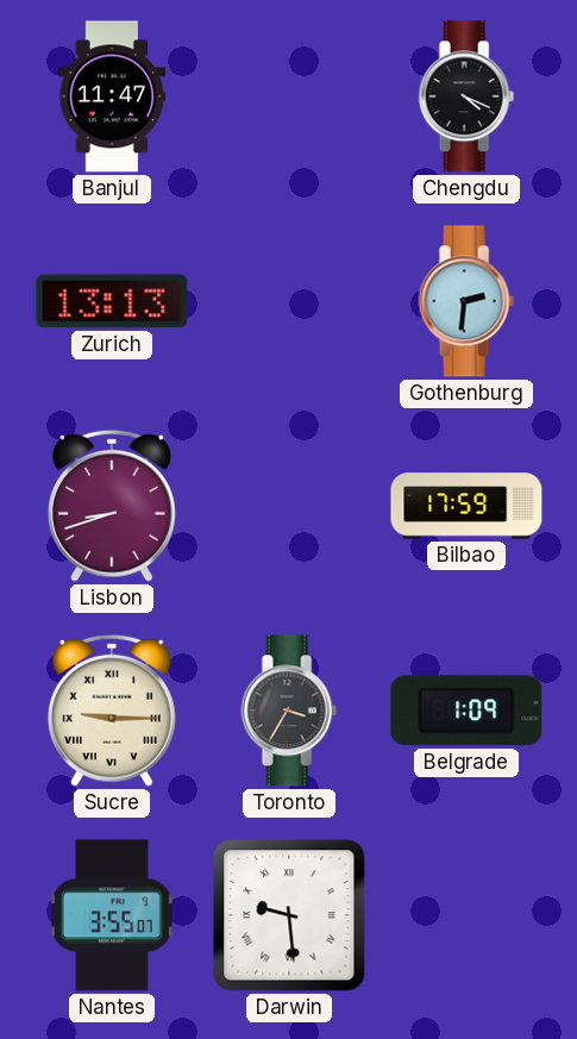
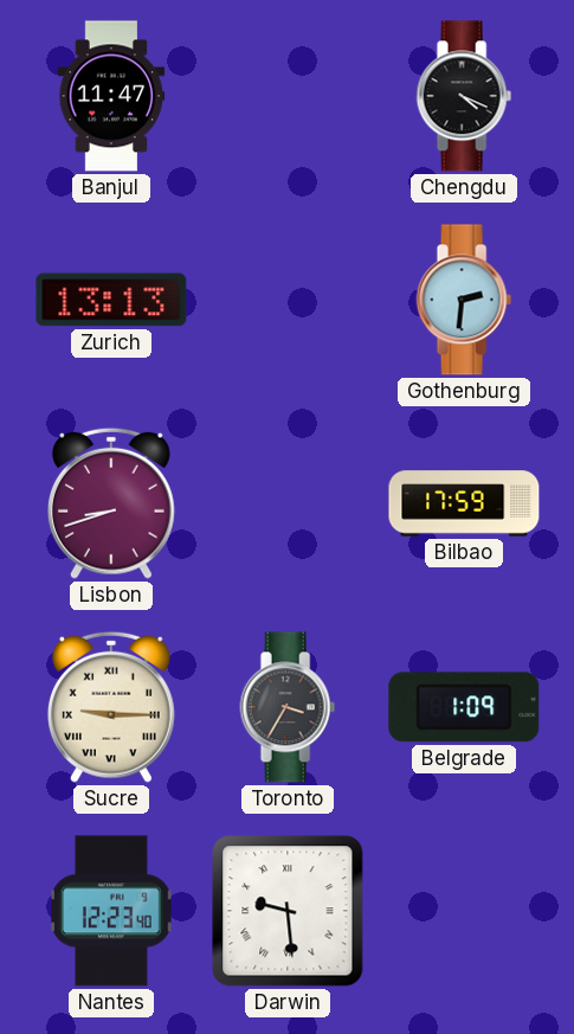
Nantes: 3:55 -> 12:23 (111, 911)
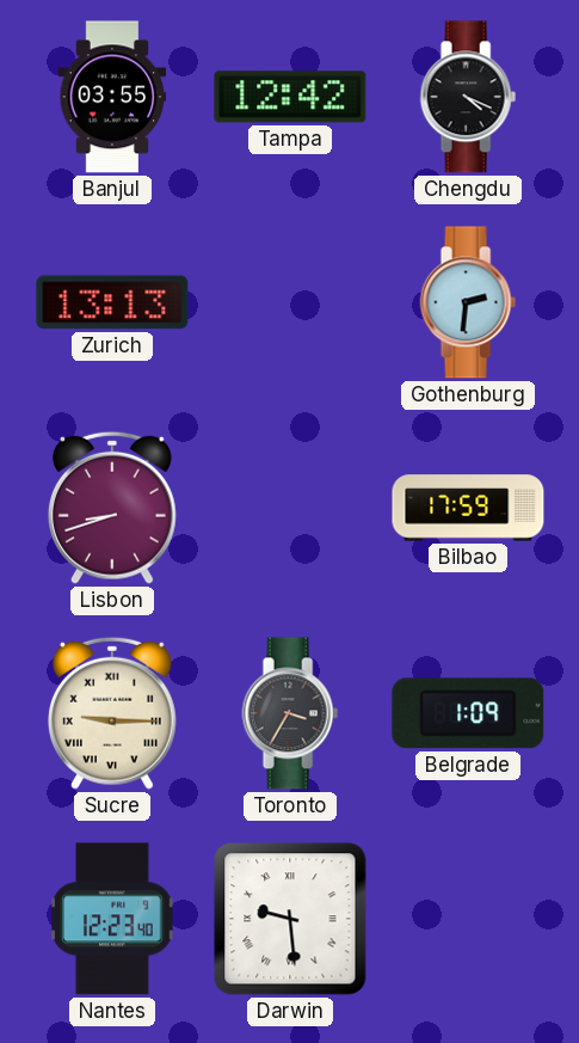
Banjul: 11:47 -> 03:55 (112, 97)
Tampa: none -> 12:42 (290, 97)
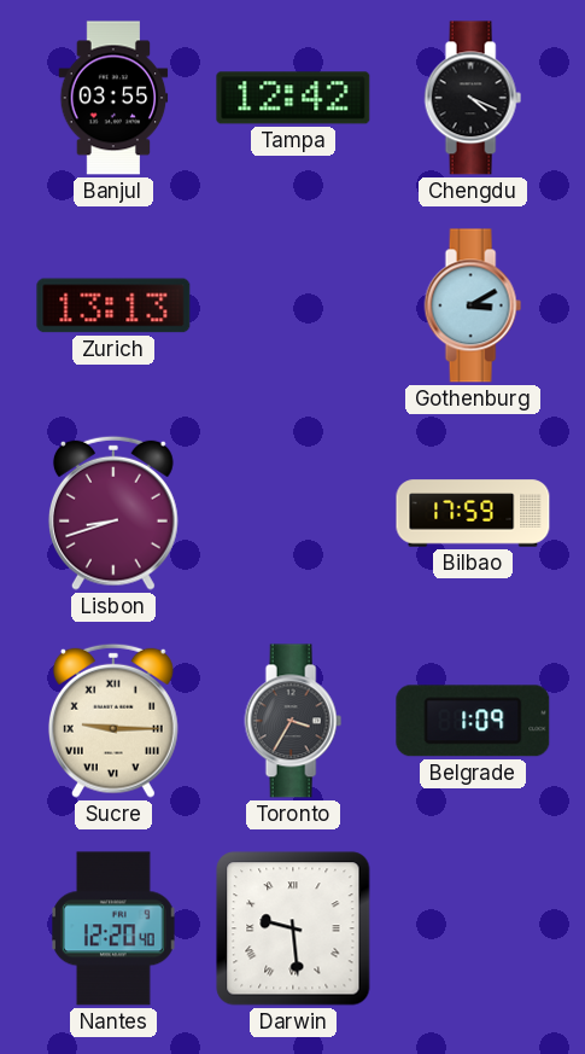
Gothenburg: 2:31 -> 3:10 (473, 305)
Nantes: 12:23 -> 12:20 (113, 928)
